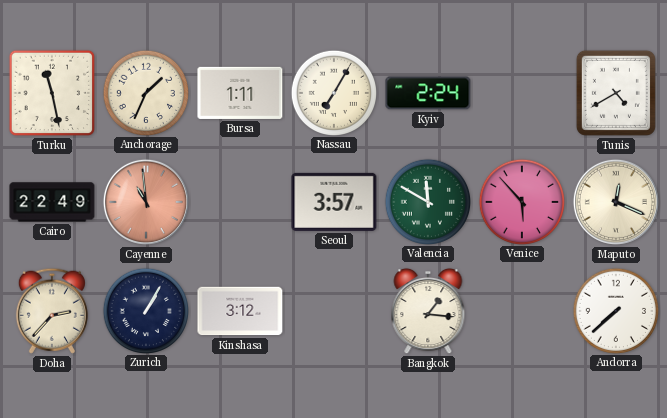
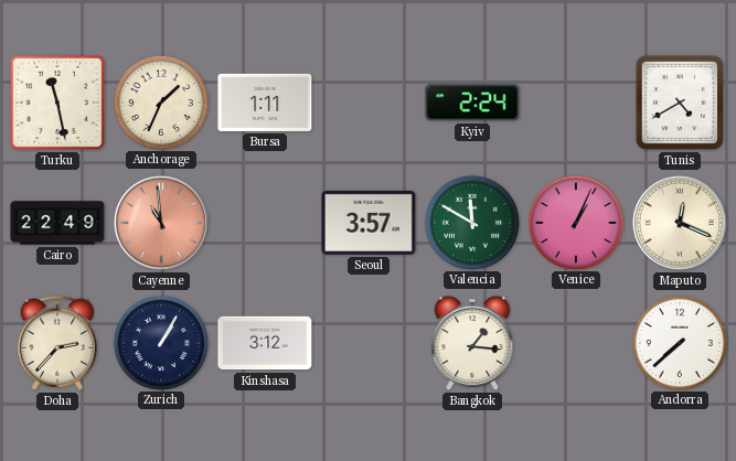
Nassau: 7:05 -> none (333, 92)
Venice: 5:53 -> 1:04 (575, 222)
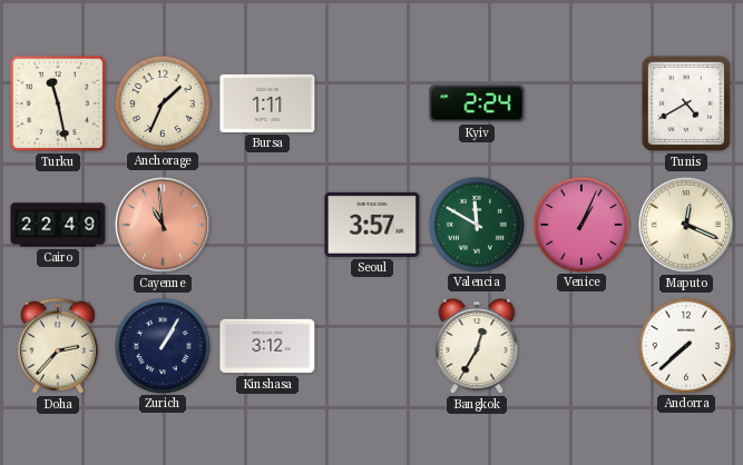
Bangkok: 1:16 -> 12:35 (477, 346)
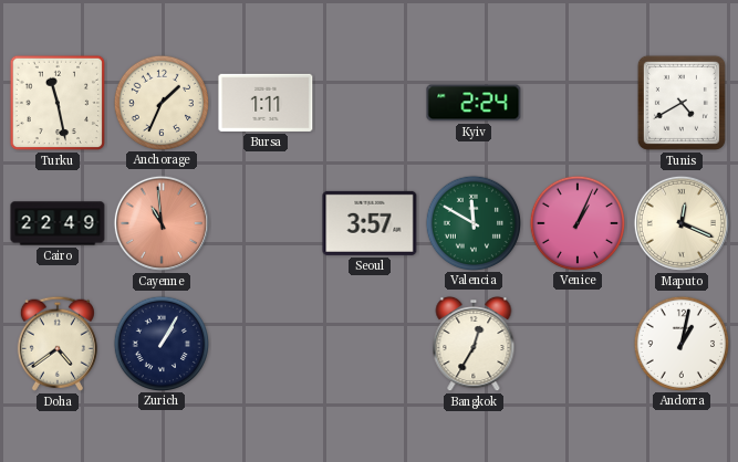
Doha: 2:37 -> 4:39 (58, 344)
Kinshasa: 3:12 -> none (267, 346)
Andorra: 7:38 -> 1:02 (680, 343)
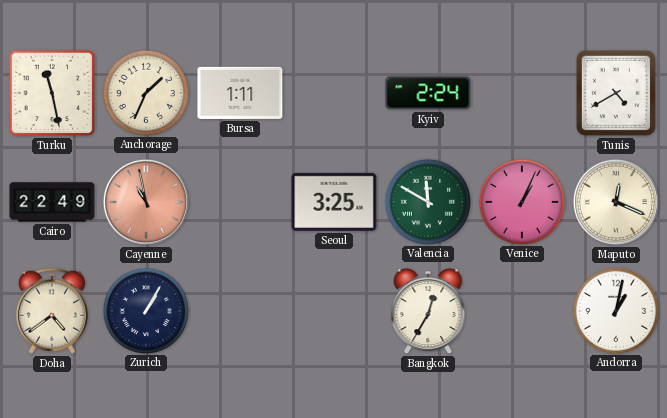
Cayenne: 10:59 -> 10:58 (146, 202)
Seoul: 3:57 -> 3:25 (334, 202)
